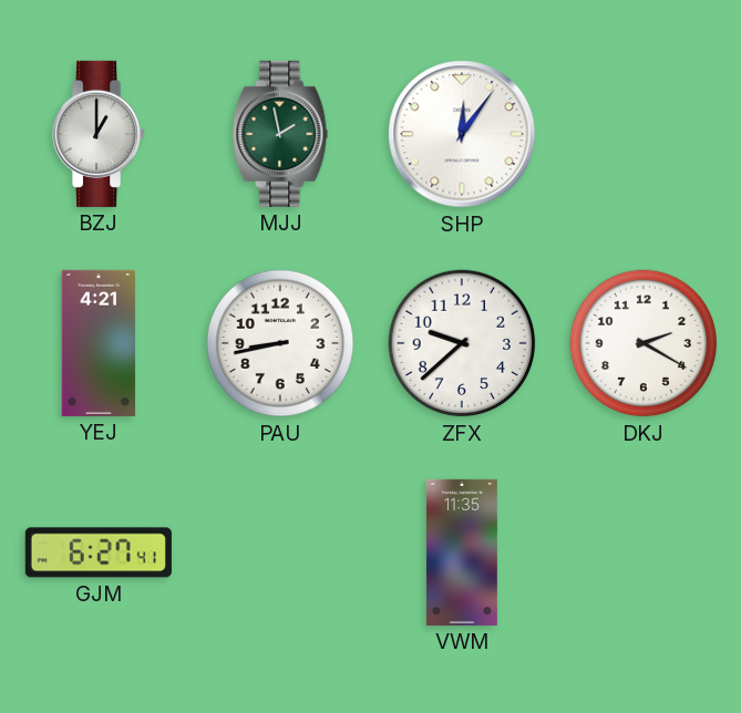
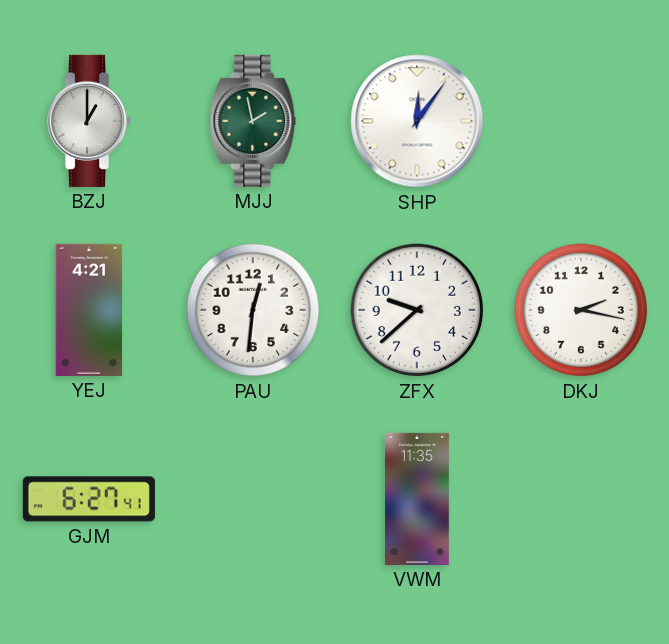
PAU: 8:43 -> 12:31 (253, 310)
DKJ: 2:20 -> 2:17 (581, 310)
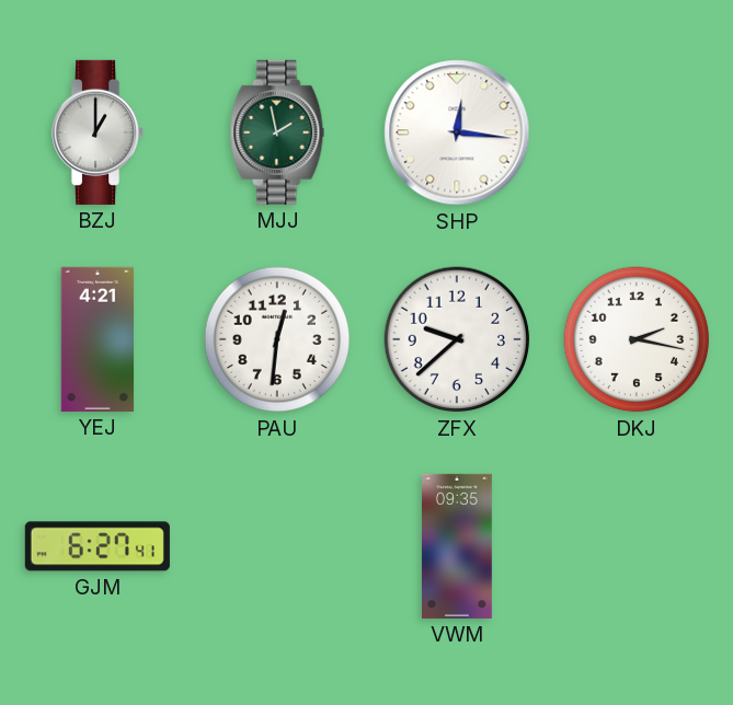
SHP: 12:06 -> 12:16 (457, 132)
VWM: 11:35 -> 09:35 (457, 546)
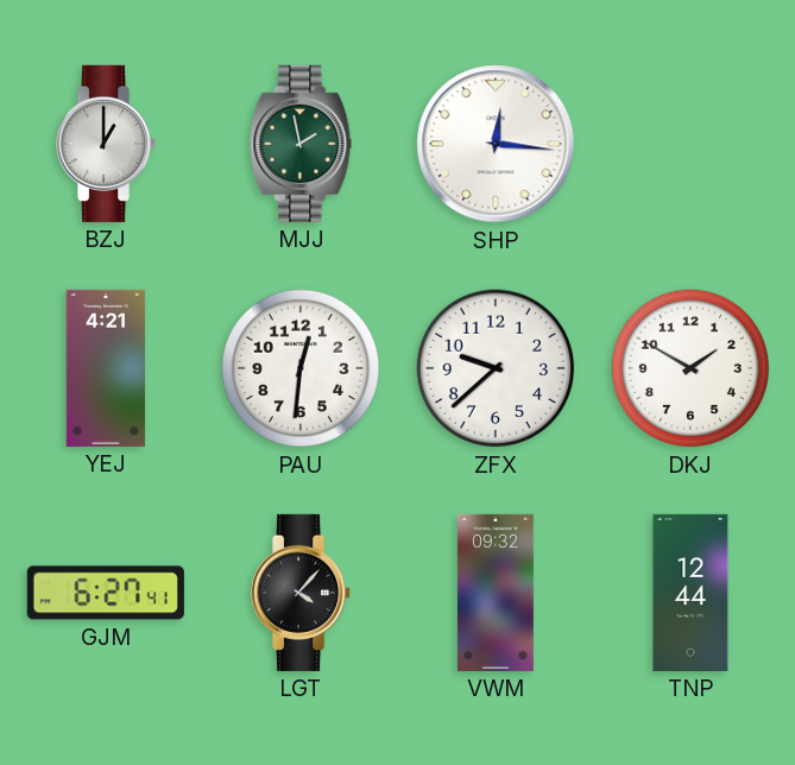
DKJ: 2:17 -> 1:50 (690, 368)
LGT: none -> 4:07 (302, 593)
VWM: 09:35 -> 09:32 (496, 593)
TNP: none -> 12:44 (690, 593)
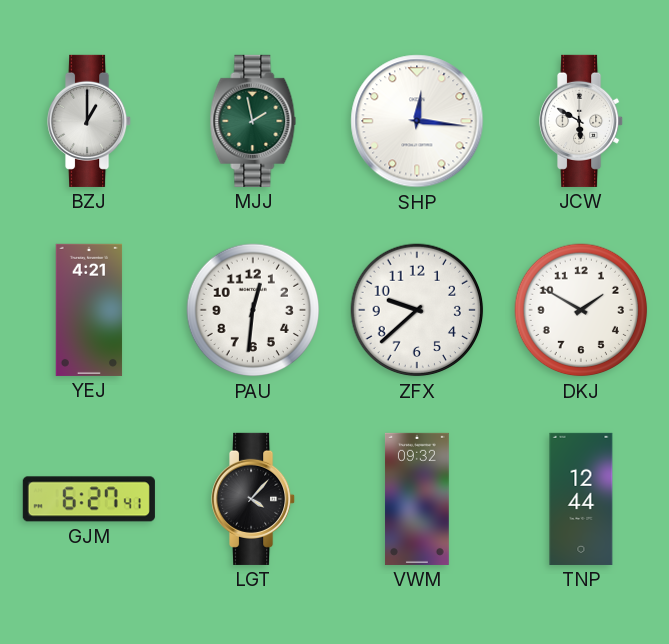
JCW: none -> 5:50 (582, 121)
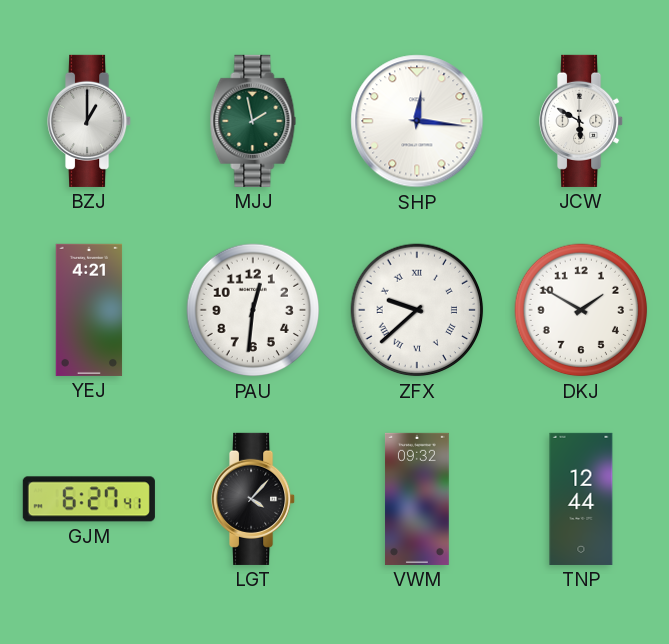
ZFX numerals: Arabic -> Roman (417, 310)
